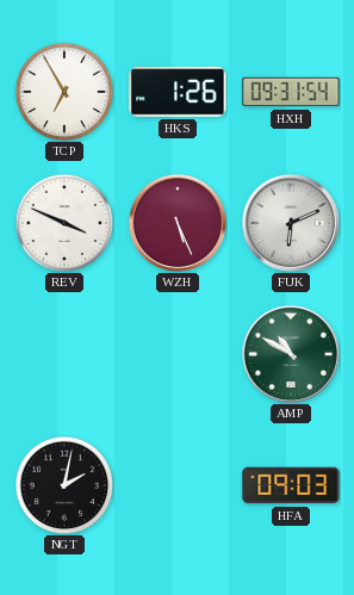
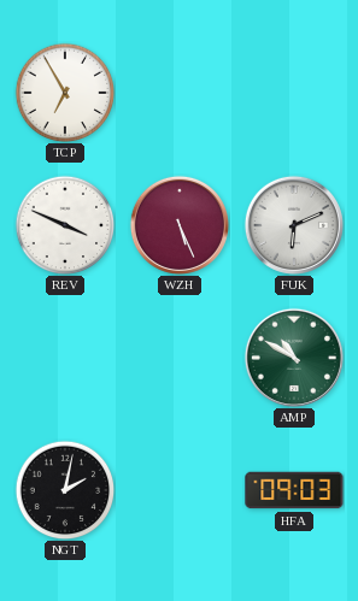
HKS: 1:26 -> none (178, 92)
HXH: 09:31 -> none (291, 92)
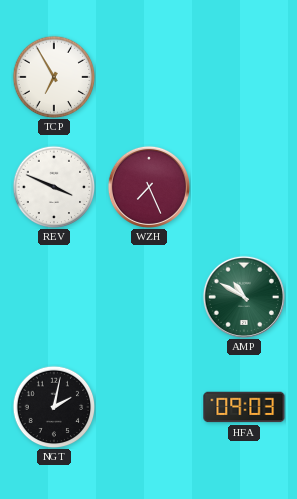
WZH: 5:26 -> 7:26 (149, 187)
FUK: 6:11 -> none (294, 225)
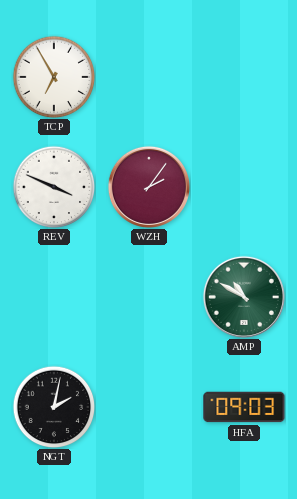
WZH: 7:26 -> 2:06 (149, 187)
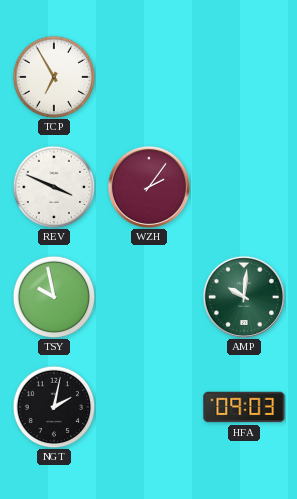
TSY: none -> 9:58 (54, 297)
AMP: 10:50 -> 10:01 (244, 297)
